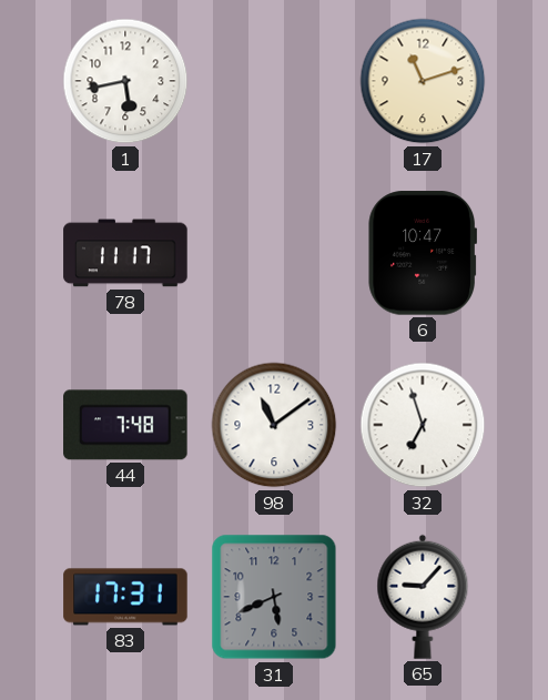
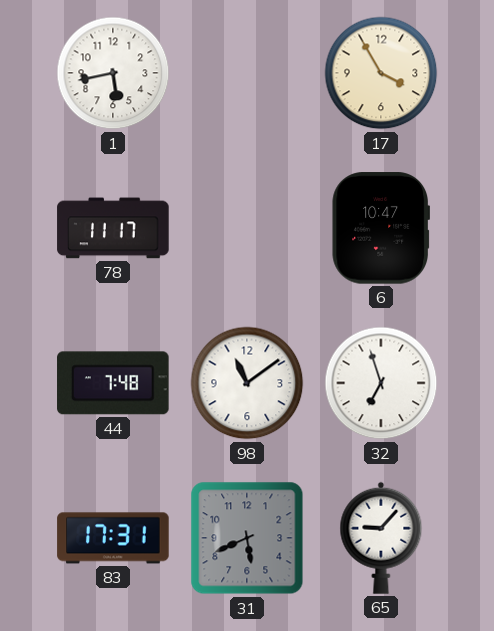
17: 11:12 -> 3:55 (381, 73)
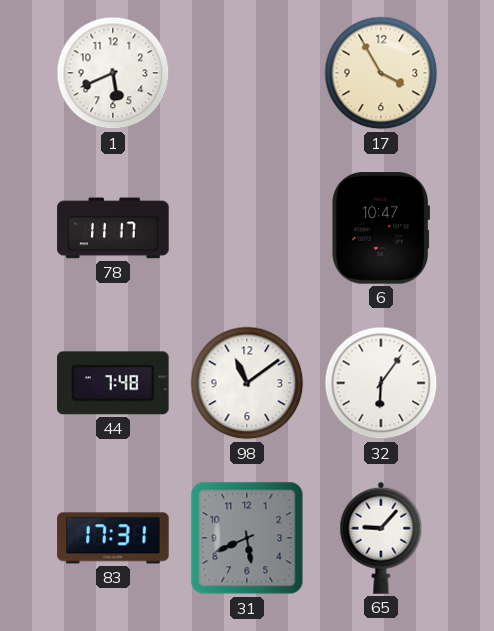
1: 5:43 -> 5:41 (113, 73)
32: 6:57 -> 6:06 (381, 383)
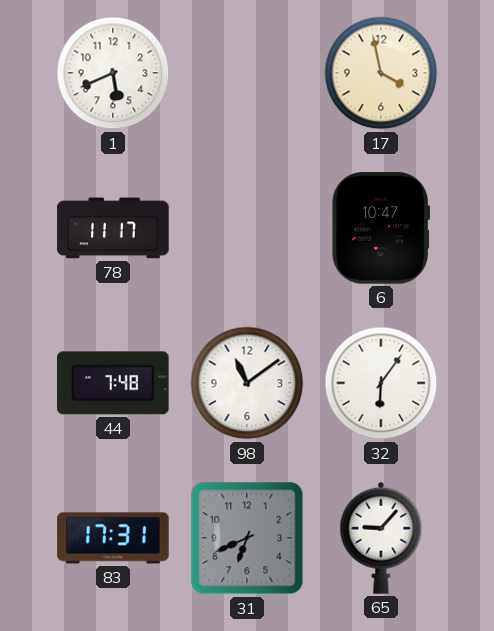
17: 3:55 -> 3:58 (381, 73)
31: 5:41 -> 6:41 (247, 538)
